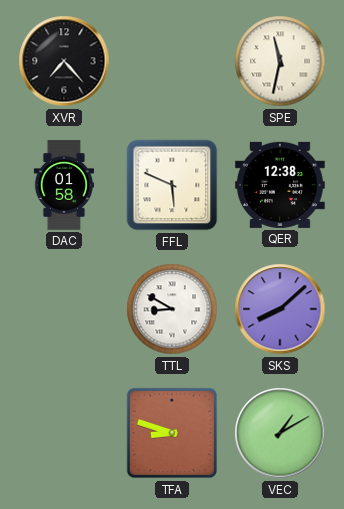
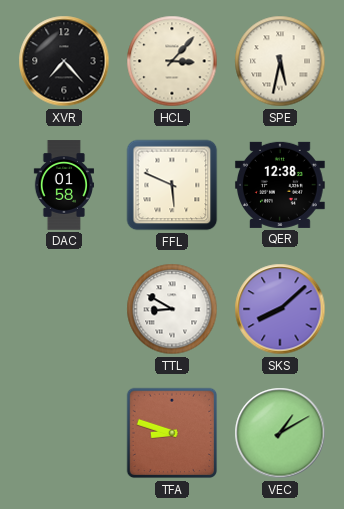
HCL: none -> 3:07 (172, 61)
SPE: 11:32 -> 5:32 (280, 61)
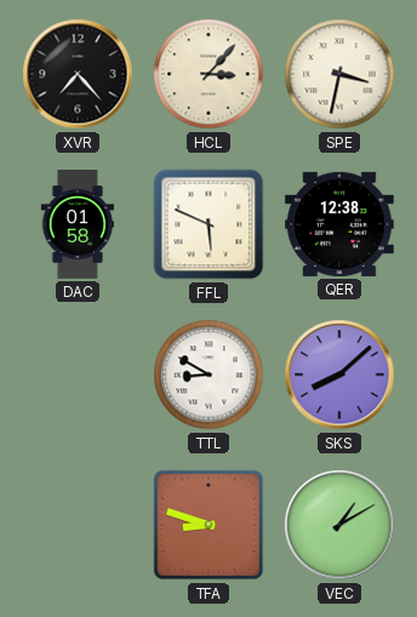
SPE: 5:32 -> 3:32 (339, 74)
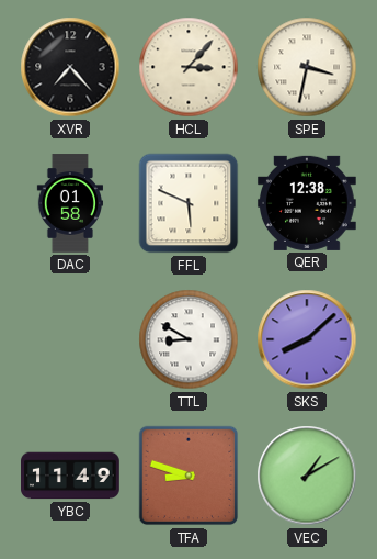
YBC: none -> 11:49 (71, 476)
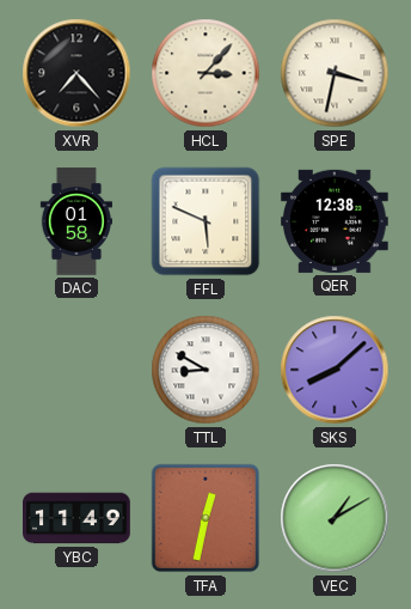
TFA: 8:48 -> 12:32 (205, 518)
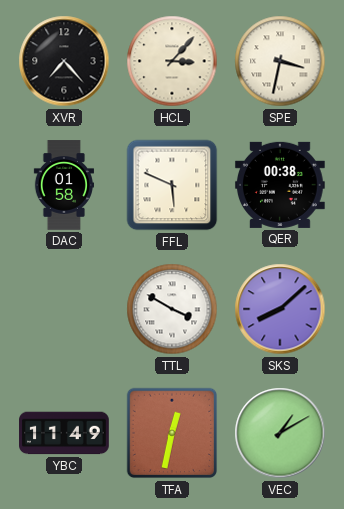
QER: 12:38 -> 00:38 (280, 185)
TTL: 8:50 -> 3:50 (172, 309)
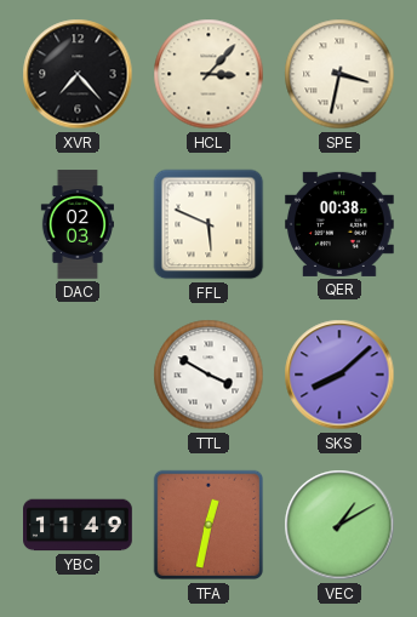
DAC: 01:58 -> 02:03 (76, 224)
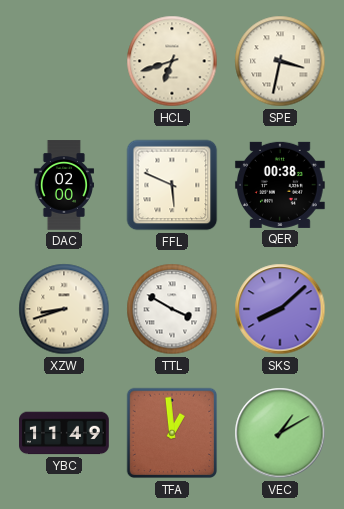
XVR: 7:23 -> none (78, 74)
HCL: 3:07 -> 6:42 (172, 61)
DAC: 02:03 -> 02:00 (63, 185)
XZW: none -> 8:42 (64, 309)
TFA: 12:32 -> 12:59 (172, 433)
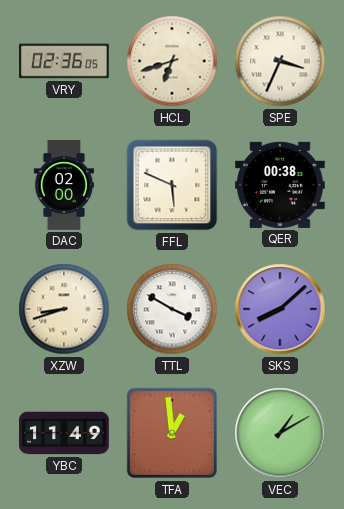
VRY: none -> 02:36 (64, 61)
SPE: 3:32 -> 3:34 (280, 61)
